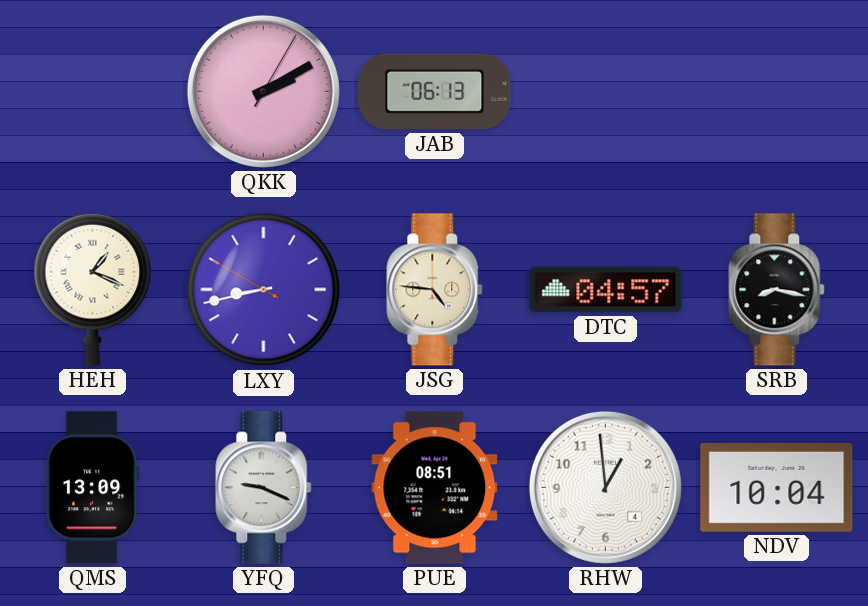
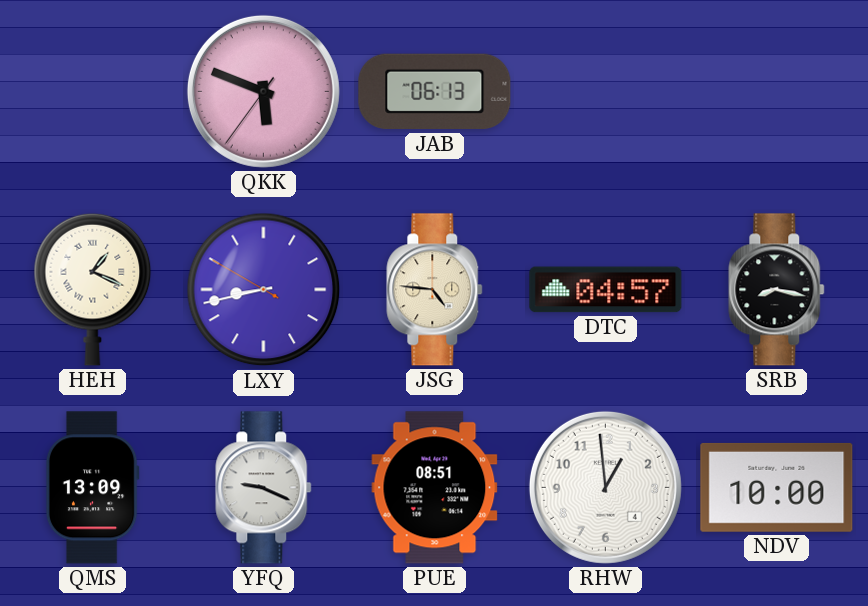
QKK: 2:10 -> 5:48 (263, 91)
NDV: 10:04 -> 10:00 (777, 487)
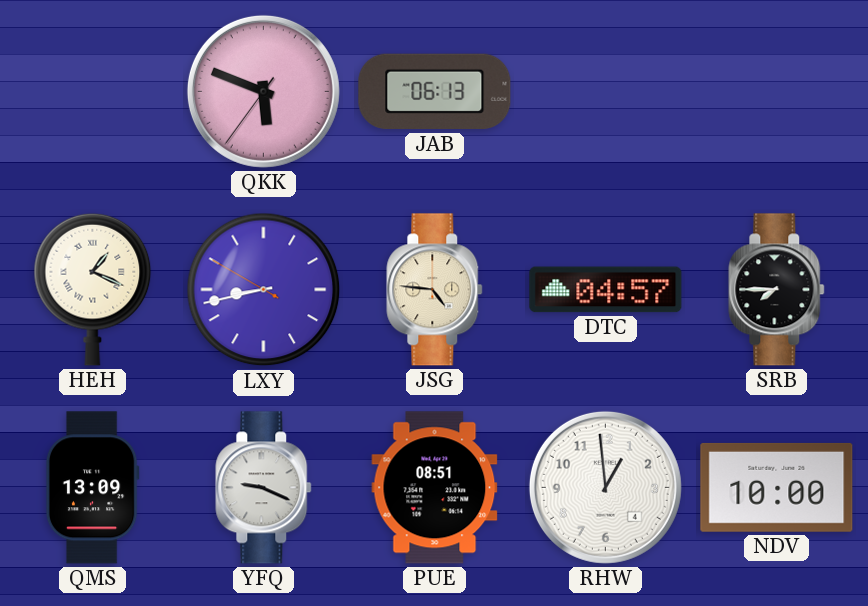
SRB: 8:17 -> 7:45 (777, 290)
